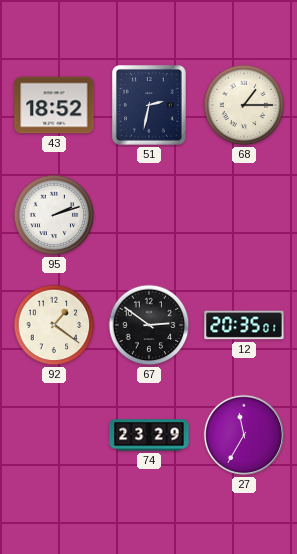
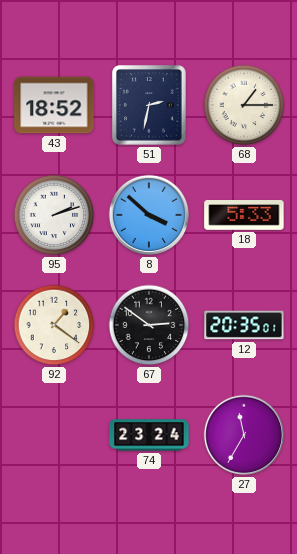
8: none -> 3:52 (149, 215)
18: none -> 5:33 (244, 216)
74: 23:29 -> 23:24 (149, 435)
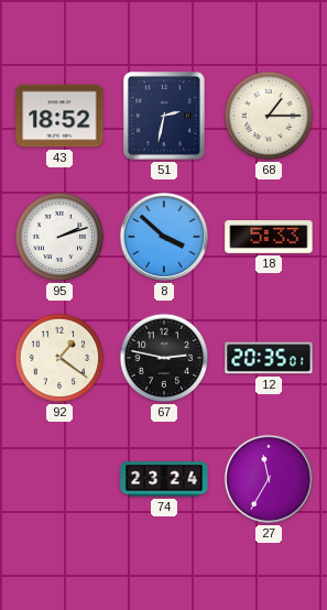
67: 2:51 -> 2:47 (164, 358)
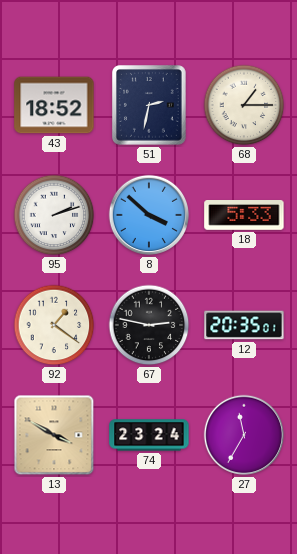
13: none -> 3:50 (54, 435)
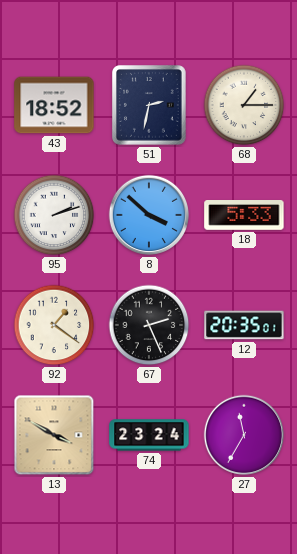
67: 2:47 -> 2:26 (149, 325)
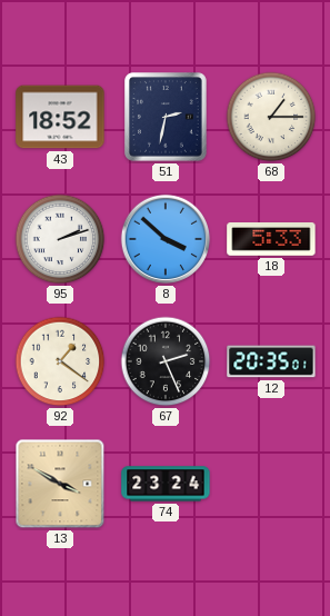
27: 11:35 -> none (244, 435)
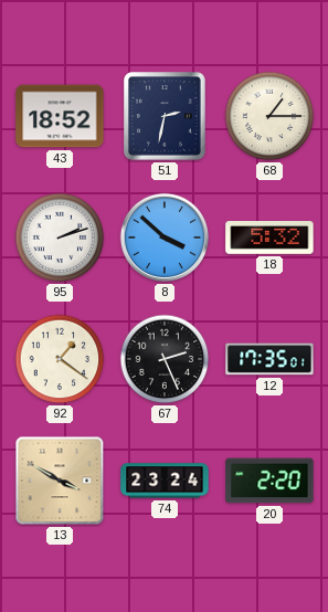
18: 5:33 -> 5:32 (269, 239)
12: 20:35 -> 17:35 (269, 359)
20: none -> 2:20 (269, 481)
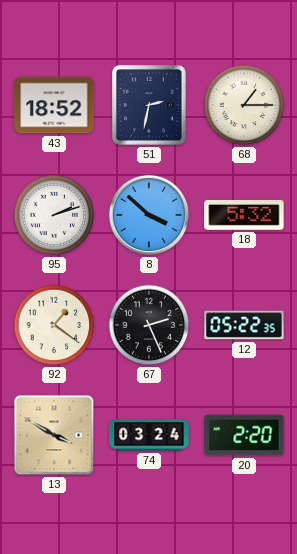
12: 17:35 -> 05:22 (244, 325)
74: 23:24 -> 03:24 (149, 435)
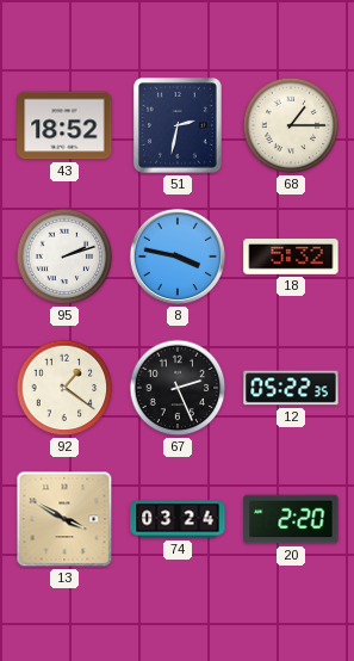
8: 3:52 -> 3:47 (178, 257)
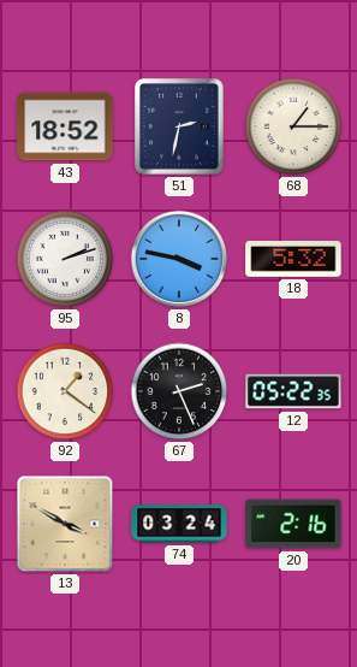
20: 2:20 -> 2:16 (293, 524)
